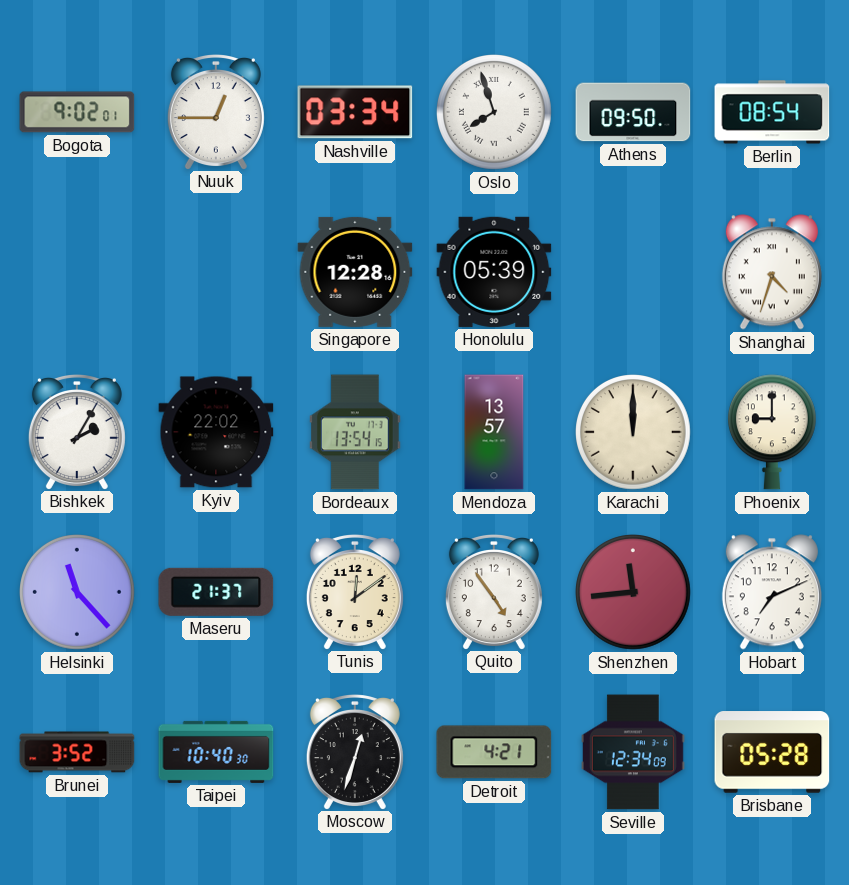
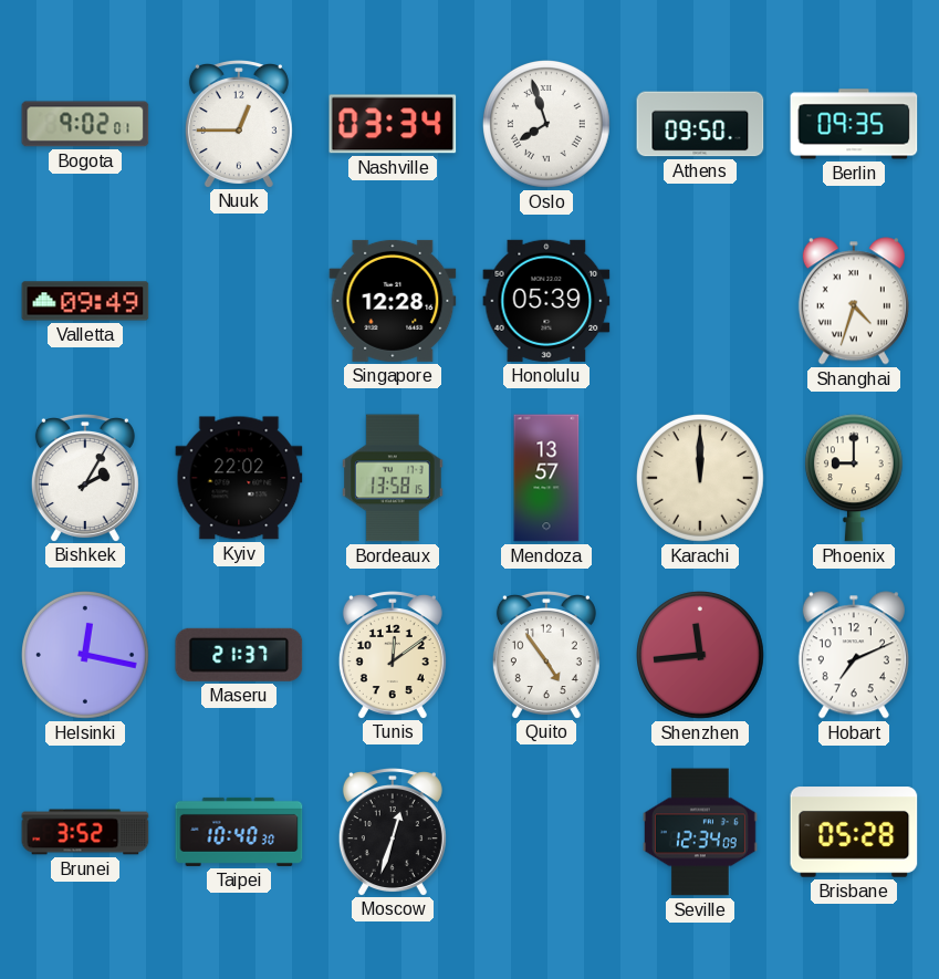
Berlin: 08:54 -> 09:35 (854, 124)
Valletta: none -> 09:49 (85, 301)
Bordeaux: 13:54 -> 13:58 (394, 478)
Helsinki: 11:23 -> 12:17 (86, 656)
Detroit: 4:21 -> none (494, 752)
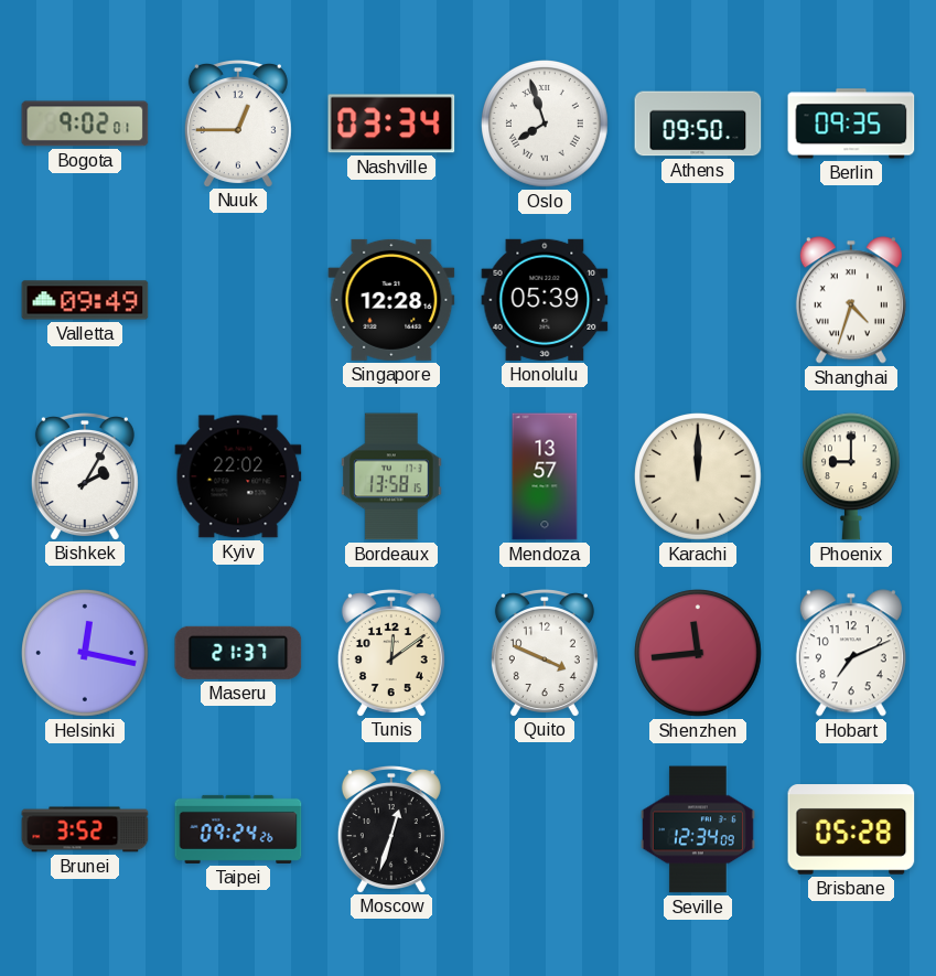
Quito: 4:54 -> 3:49 (545, 653)
Taipei: 10:40 -> 09:24 (238, 829)
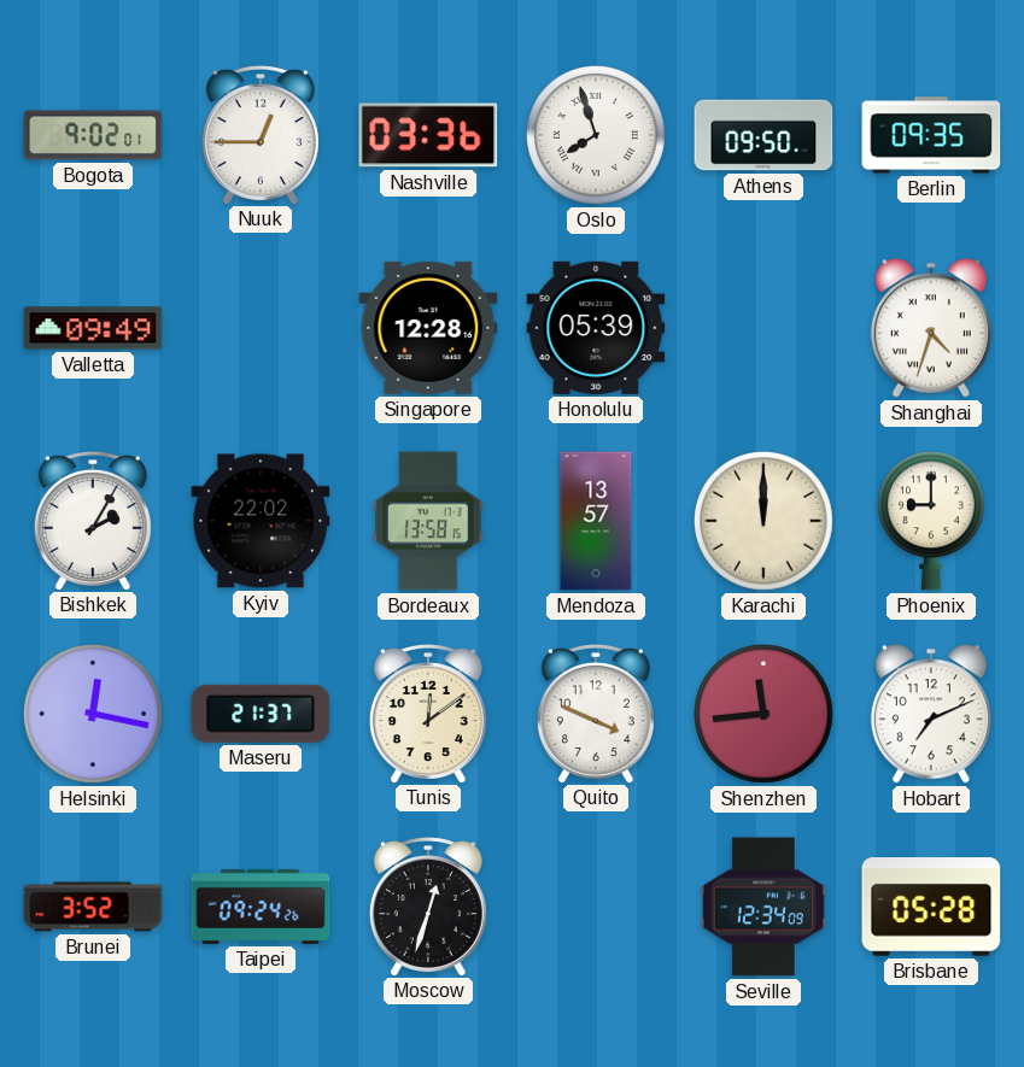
Nashville: 03:34 -> 03:36 (428, 135)
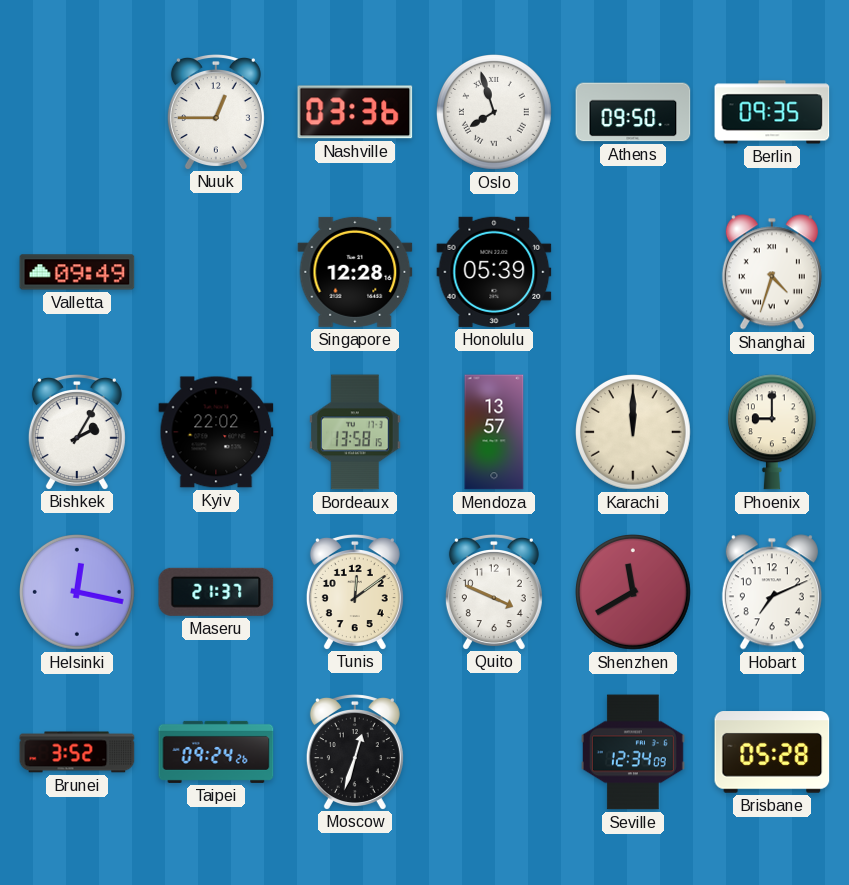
Bogota: 9:02 -> none (93, 135)
Shenzhen: 11:44 -> 11:40 (634, 593)
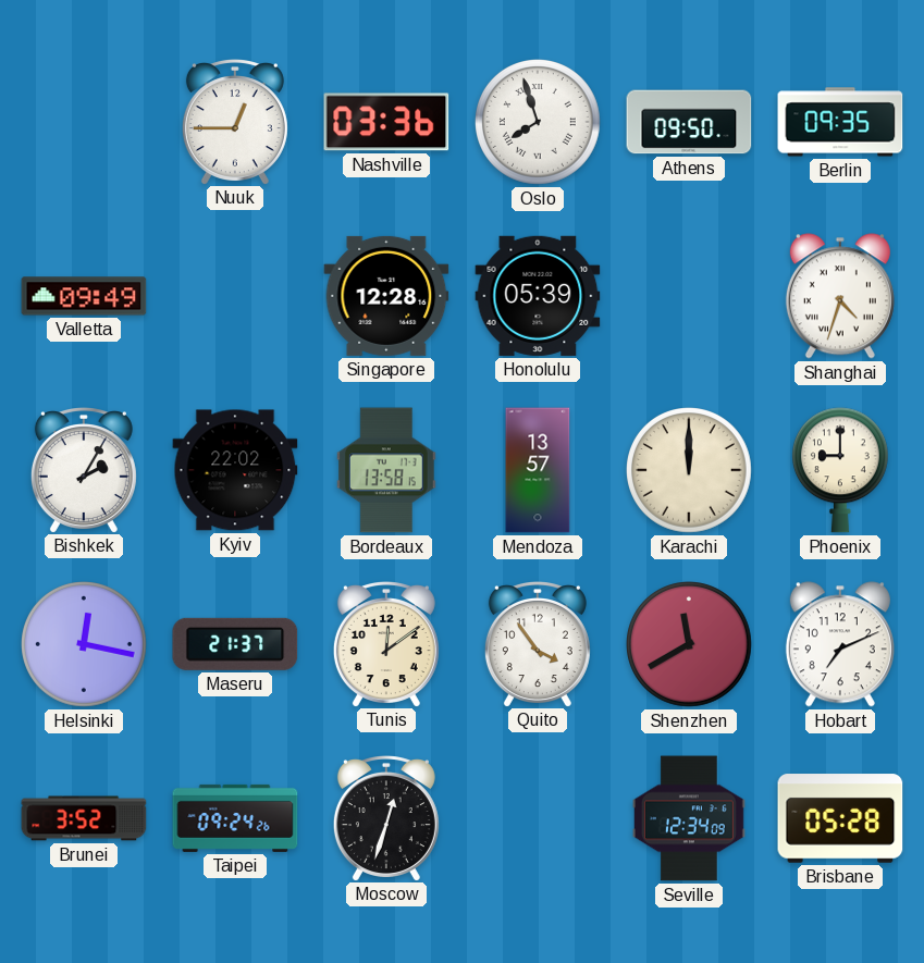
Quito: 3:49 -> 3:54 (538, 644)
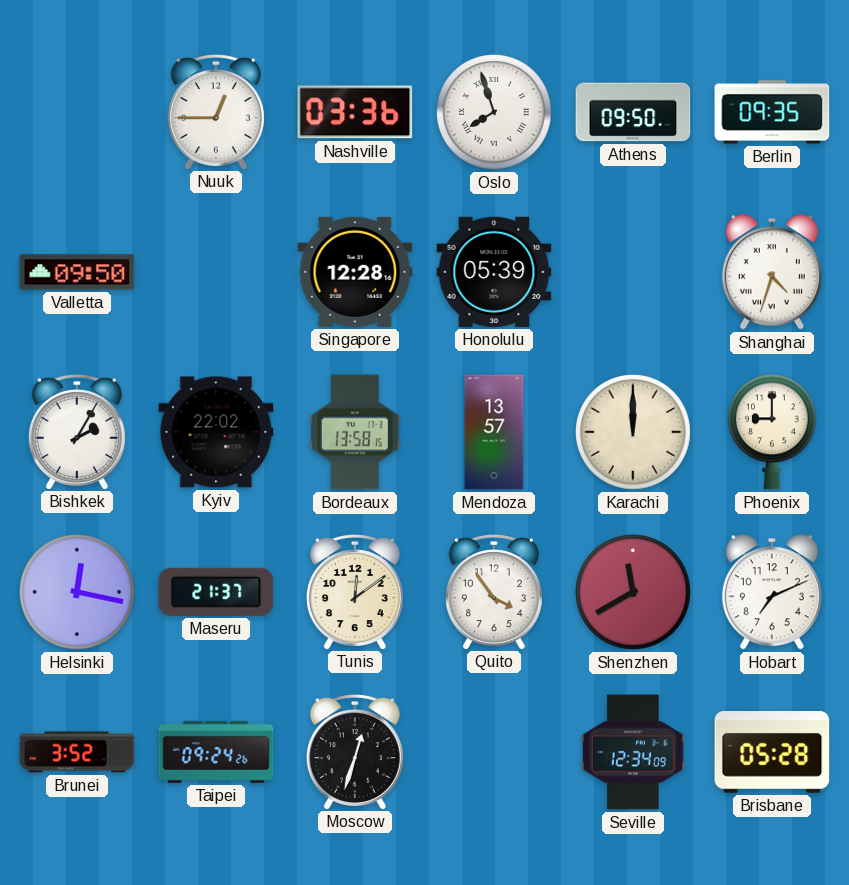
Valletta: 09:49 -> 09:50 (77, 272)
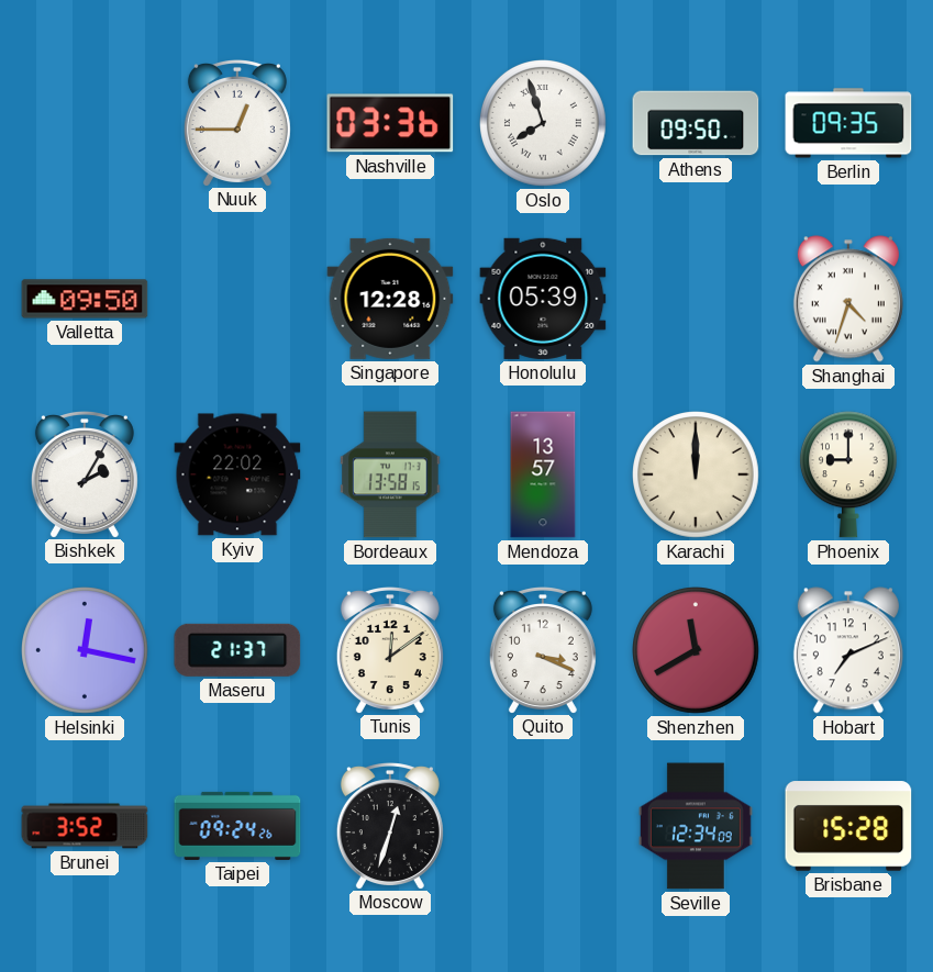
Quito: 3:54 -> 3:19 (543, 650)
Brisbane: 05:28 -> 15:28 (848, 826)
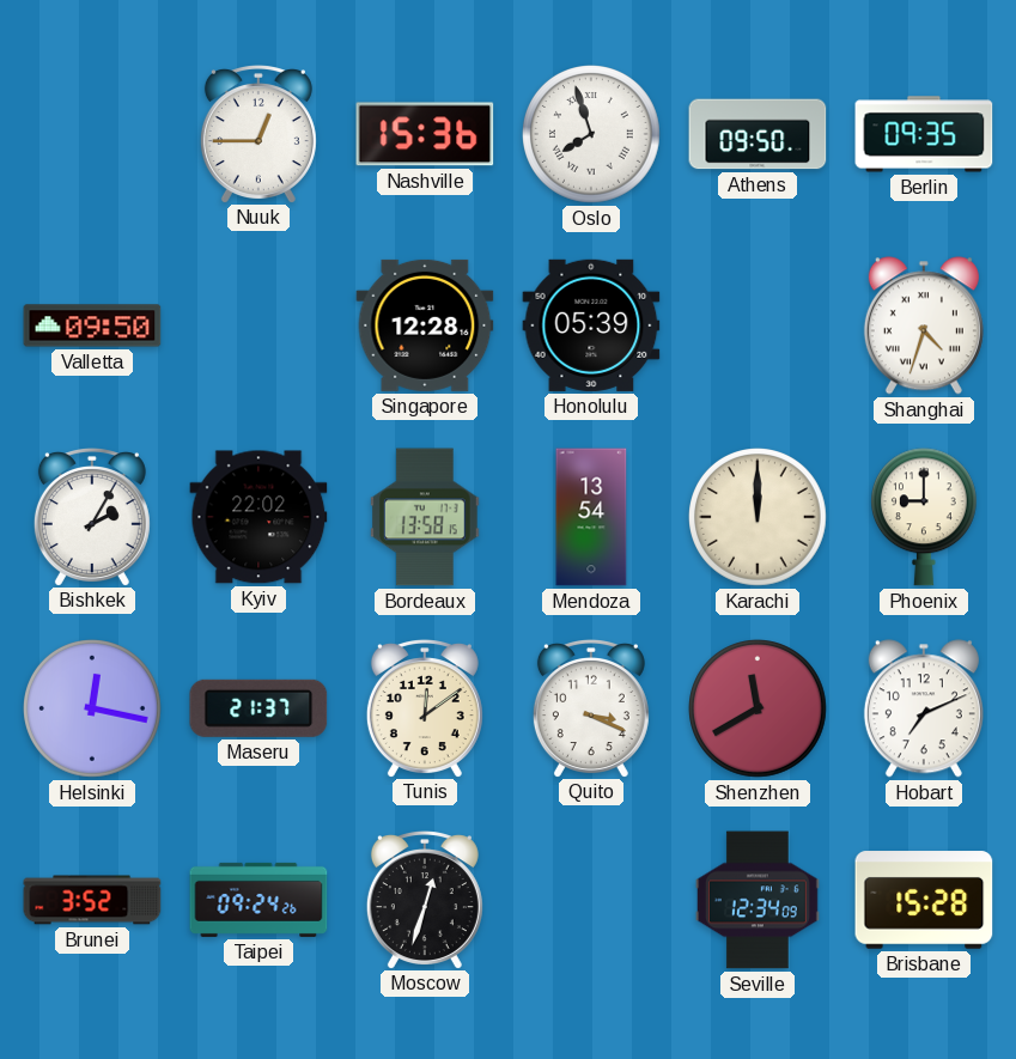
Nashville: 03:36 -> 15:36 (425, 134)
Mendoza: 13:57 -> 13:54 (591, 517)
